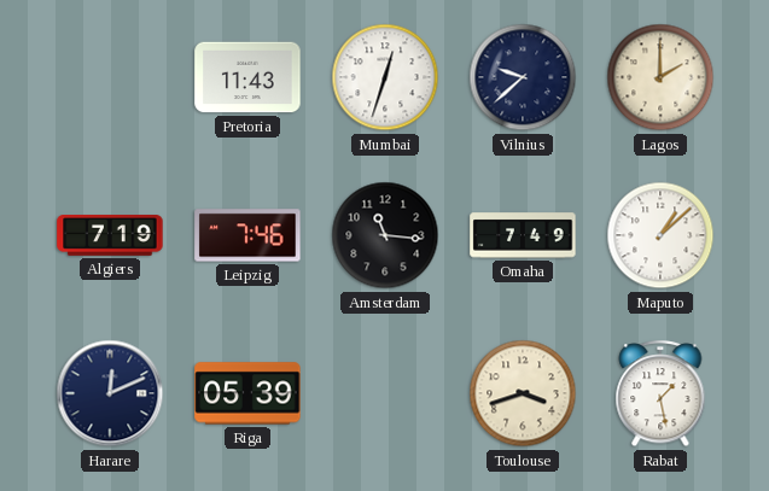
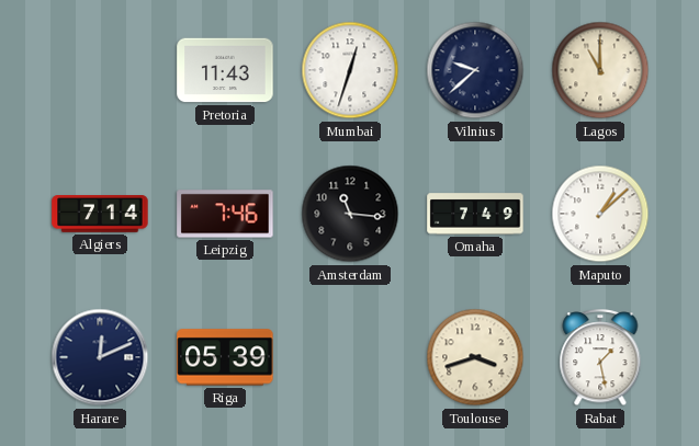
Lagos: 2:00 -> 11:00 (600, 70)
Algiers: 7:19 -> 7:14 (100, 215)
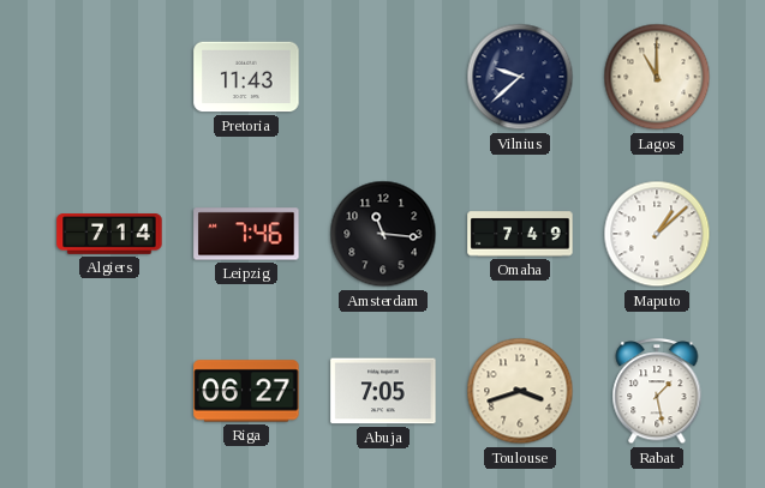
Mumbai: 12:33 -> none (350, 70)
Harare: 12:11 -> none (100, 357)
Riga: 05:39 -> 06:27 (246, 391)
Abuja: none -> 7:05 (383, 391)
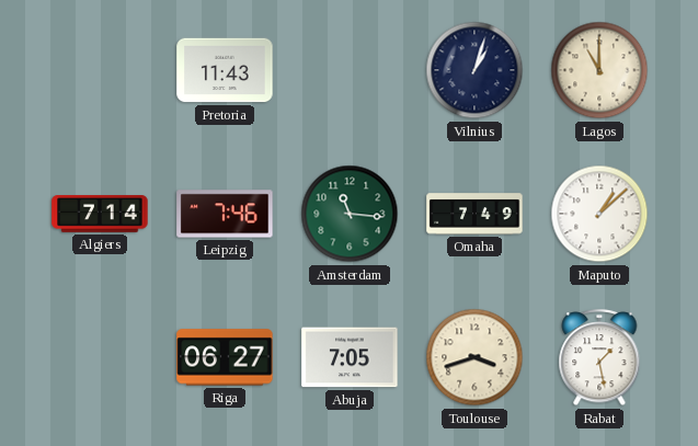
Vilnius: 9:38 -> 1:03 (474, 70)
Amsterdam dial: black -> green (350, 214)
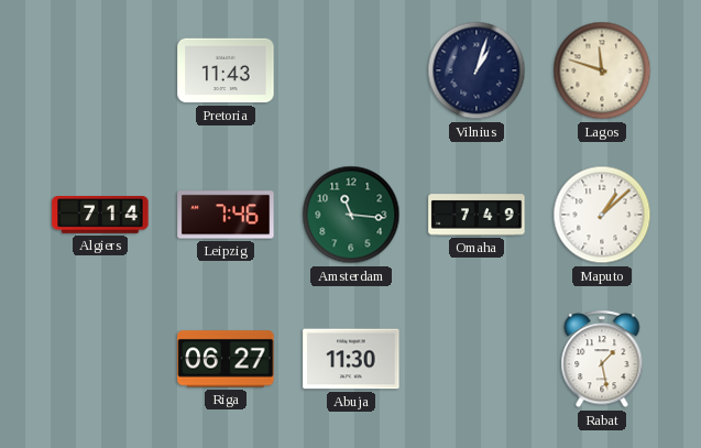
Lagos: 11:00 -> 11:48 (602, 70)
Abuja: 7:05 -> 11:30 (351, 359)
Toulouse: 3:42 -> none (474, 357)
